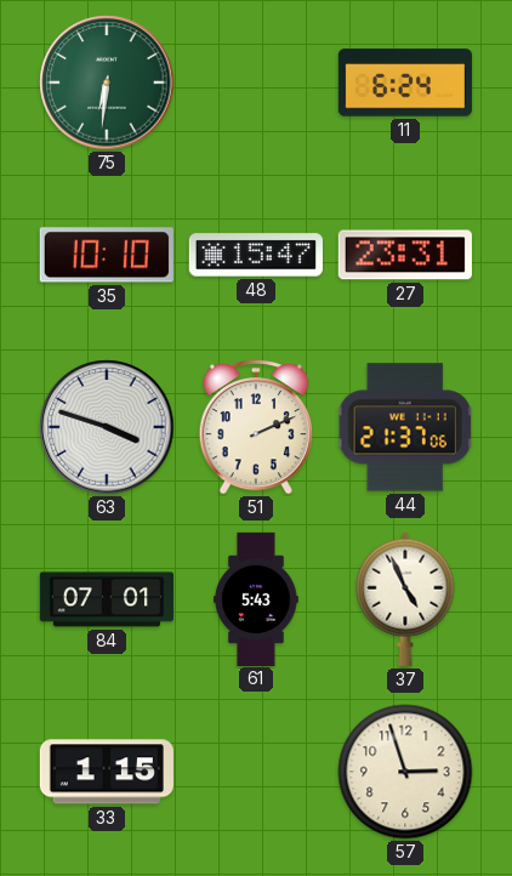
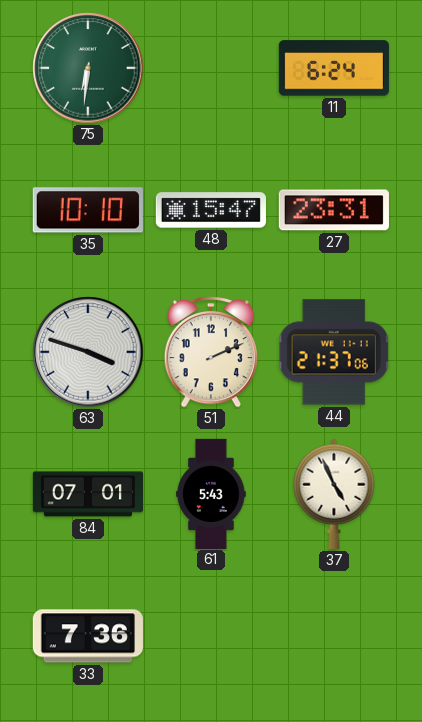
33: 1:15 -> 7:36 (88, 636)
57: 2:57 -> none (405, 772)
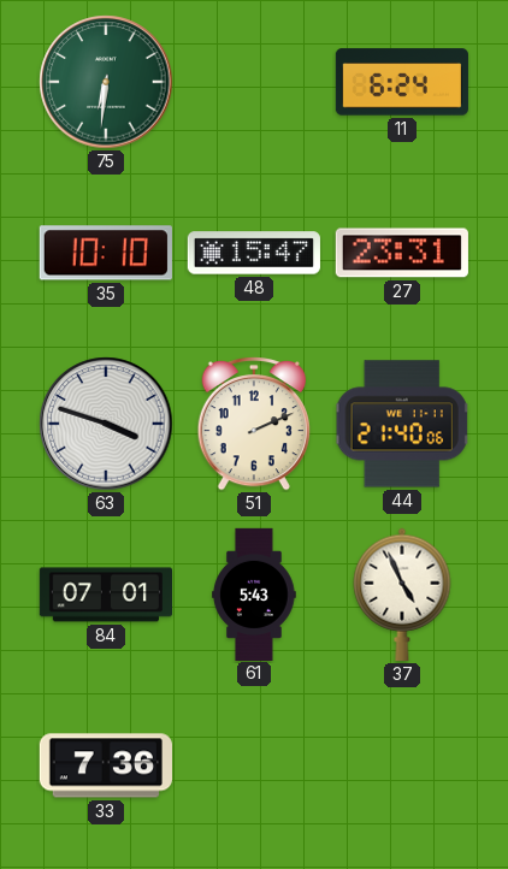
44: 21:37 -> 21:40 (402, 424)
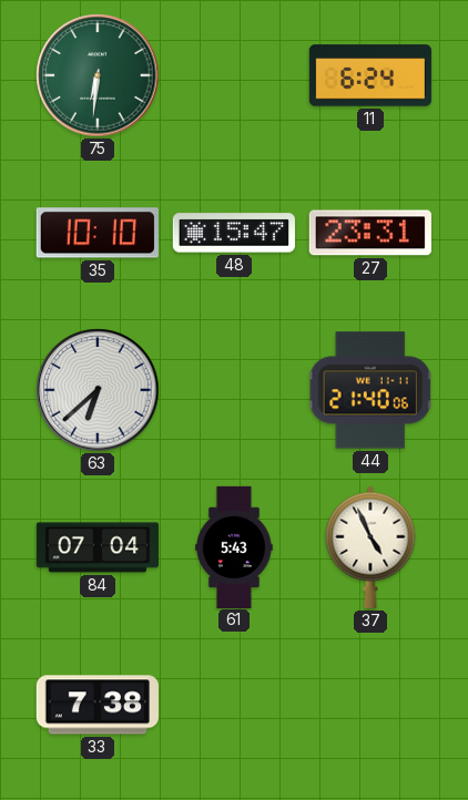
63: 3:48 -> 6:38 (98, 390)
51: 2:11 -> none (254, 425)
84: 07:01 -> 07:04 (96, 547)
33: 7:36 -> 7:38 (98, 705)
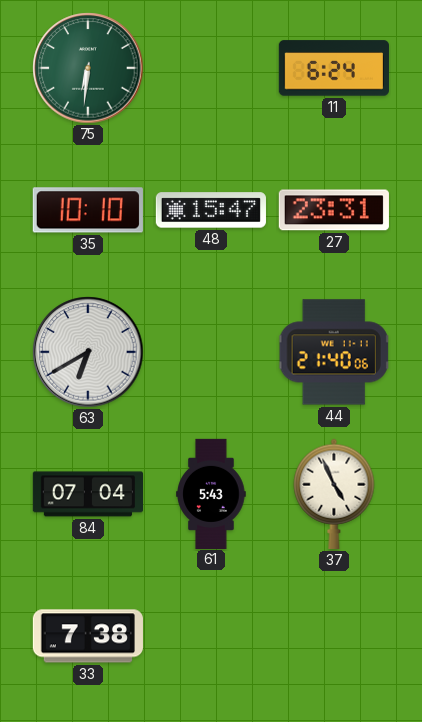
63: 6:38 -> 6:40 (88, 352)
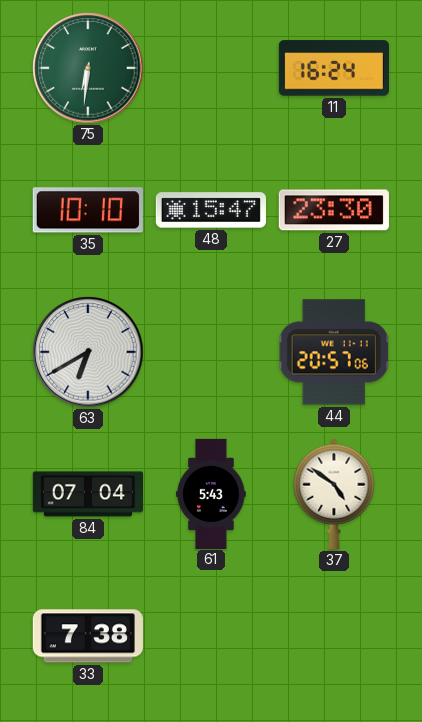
11: 6:24 -> 16:24 (334, 68)
27: 23:31 -> 23:30 (334, 210)
44: 21:40 -> 20:57 (334, 352)
37: 4:56 -> 4:51 (334, 494)
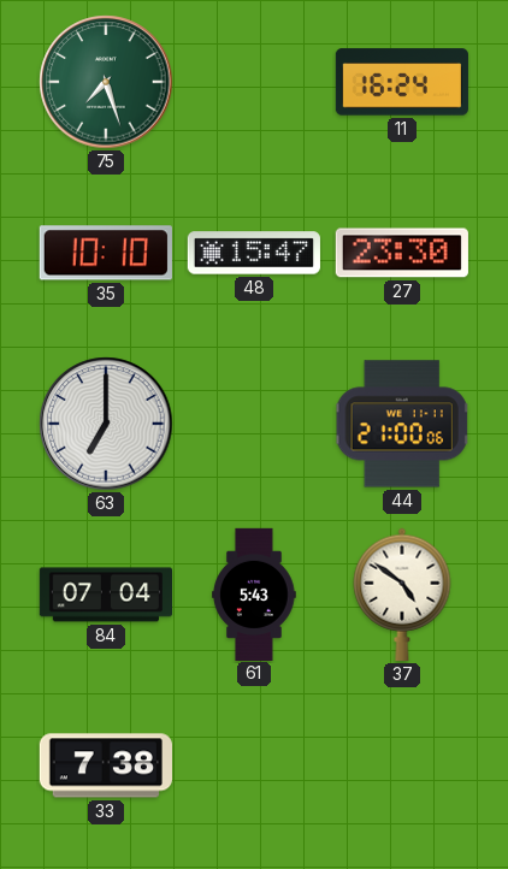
75: 6:31 -> 7:27 (106, 82)
63: 6:40 -> 7:00 (106, 424)
44: 20:57 -> 21:00 (402, 424)
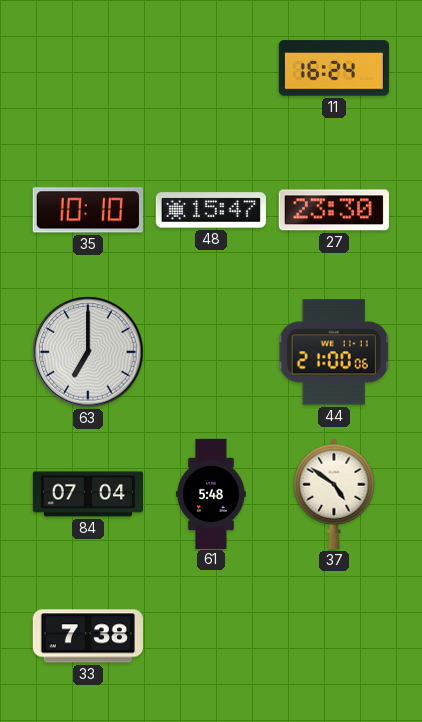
75: 7:27 -> none (106, 82)
61: 5:43 -> 5:48 (211, 493)
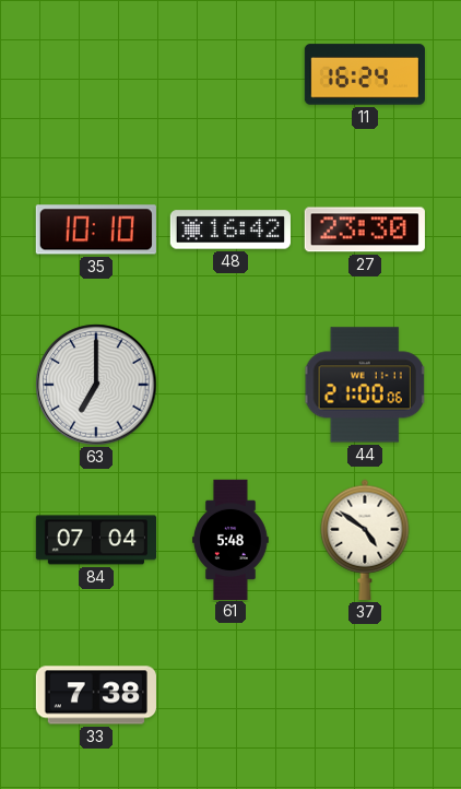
48: 15:47 -> 16:42 (230, 229)
